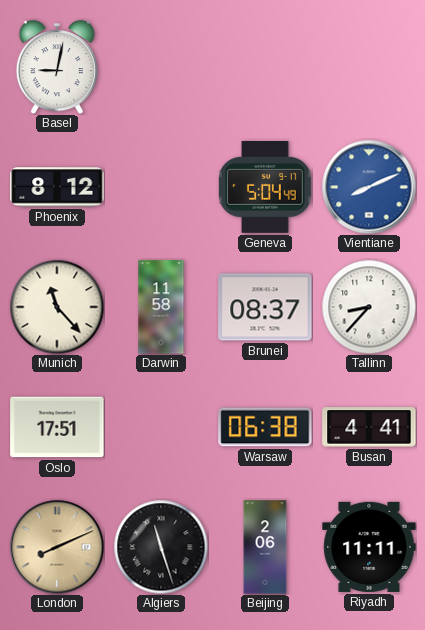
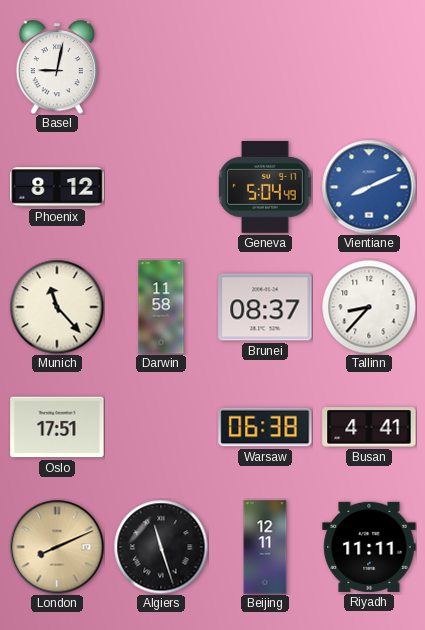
Beijing: 2:06 -> 12:11 (265, 547)
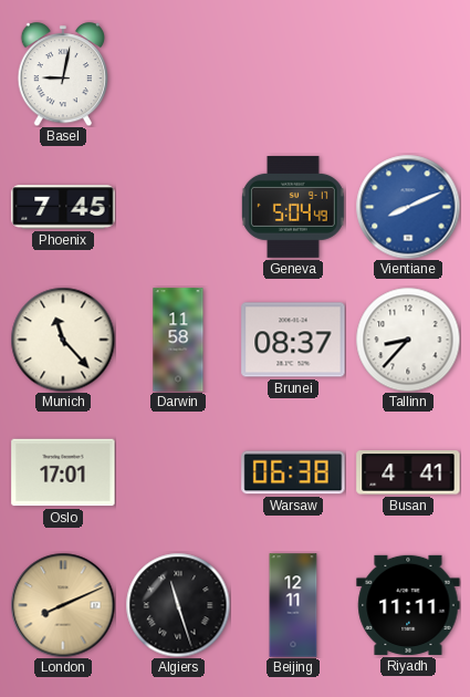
Phoenix: 8:12 -> 7:45 (63, 207)
Oslo: 17:51 -> 17:01 (63, 472)
